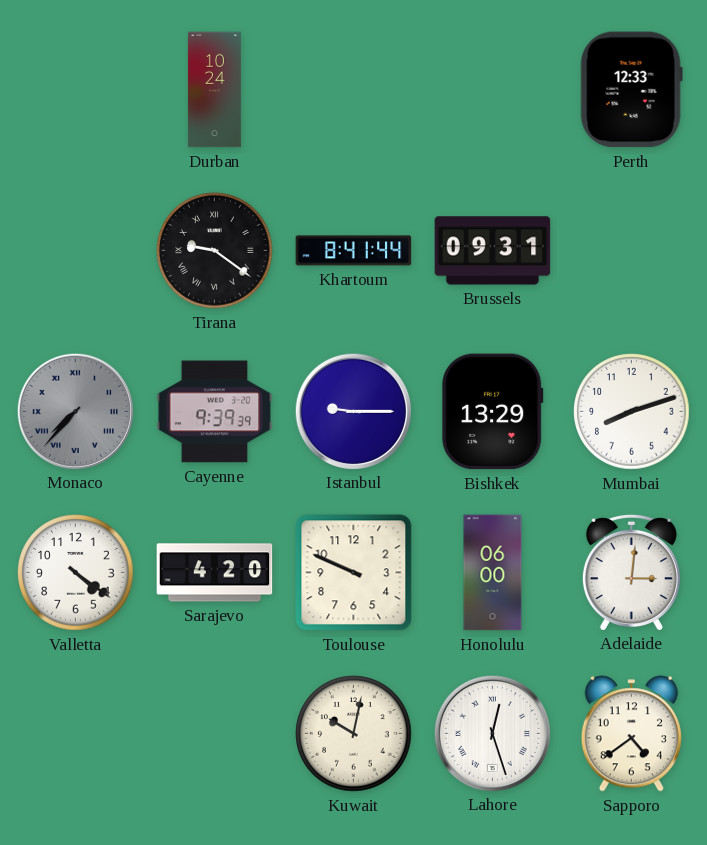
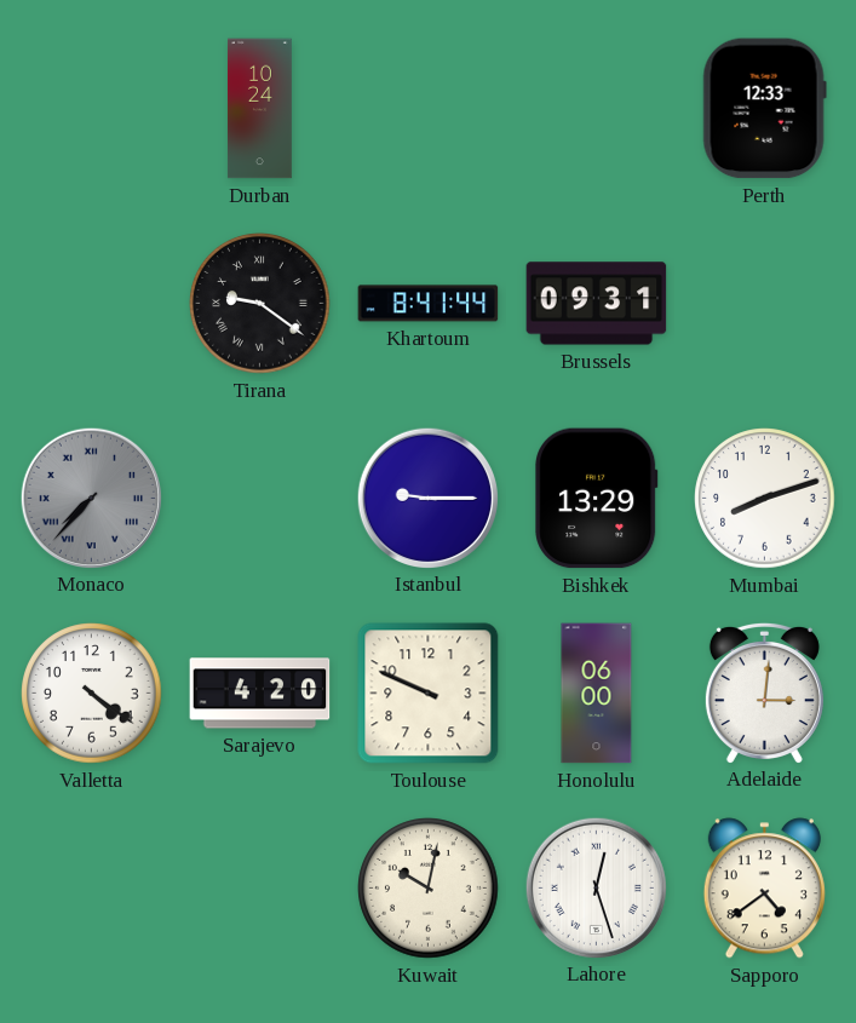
Cayenne: 9:39 -> none (215, 412)
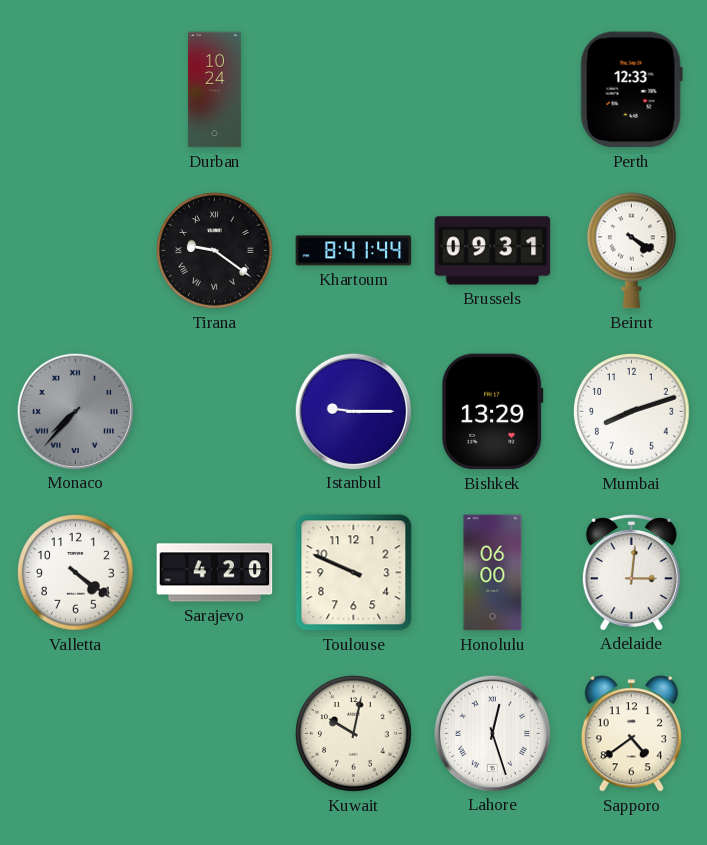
Beirut: none -> 4:20 (632, 251)
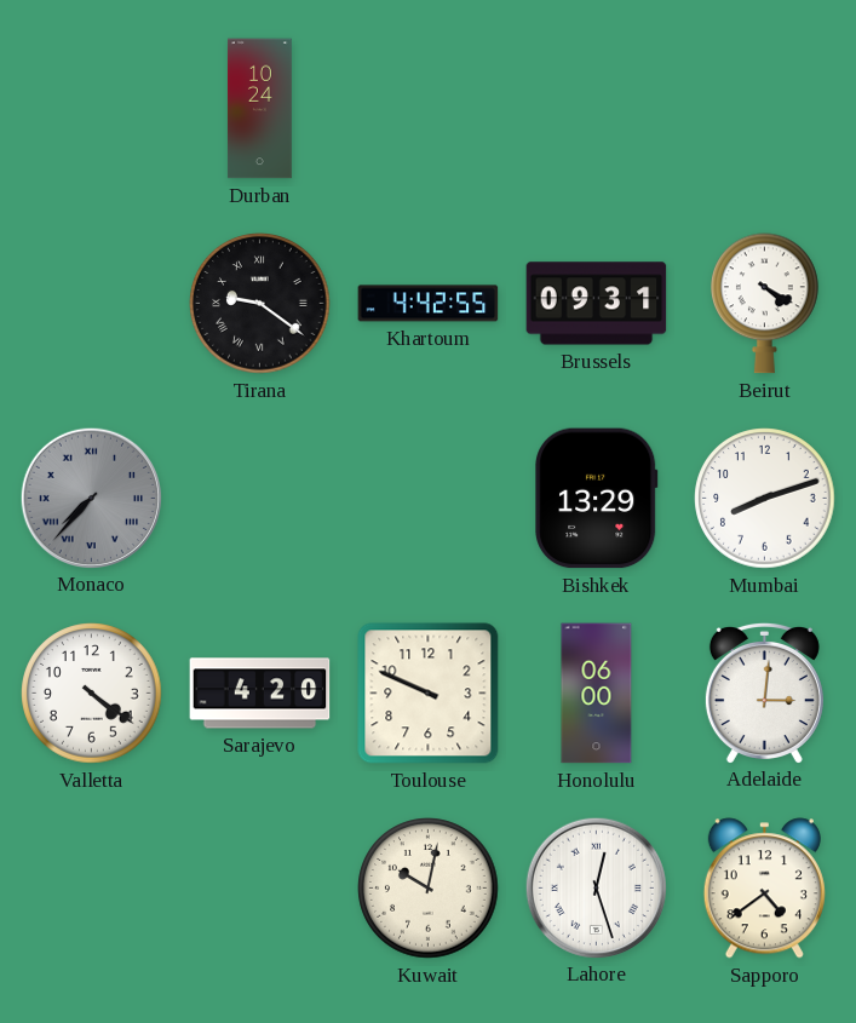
Perth: 12:33 -> none (631, 90)
Khartoum: 8:41 -> 4:42 (429, 304)
Istanbul: 9:15 -> none (353, 411)
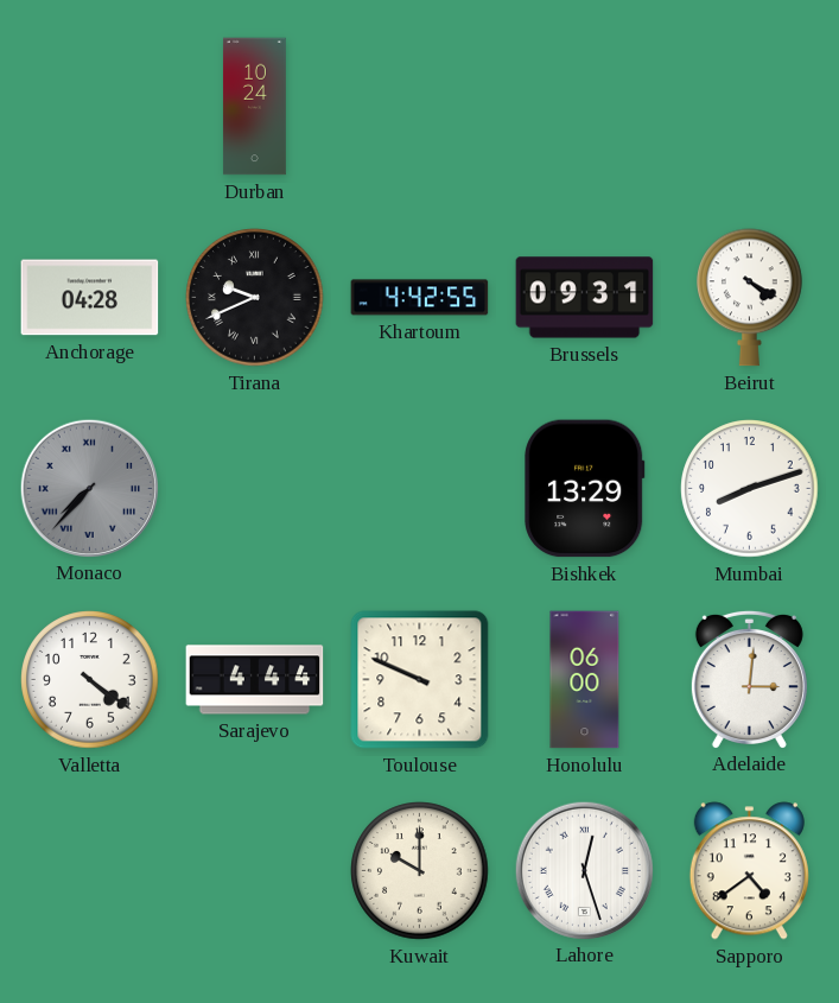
Anchorage: none -> 04:28 (90, 298)
Tirana: 9:21 -> 9:41 (255, 298)
Sarajevo: 4:20 -> 4:44 (255, 680)
Kuwait: 10:02 -> 10:00 (420, 871)
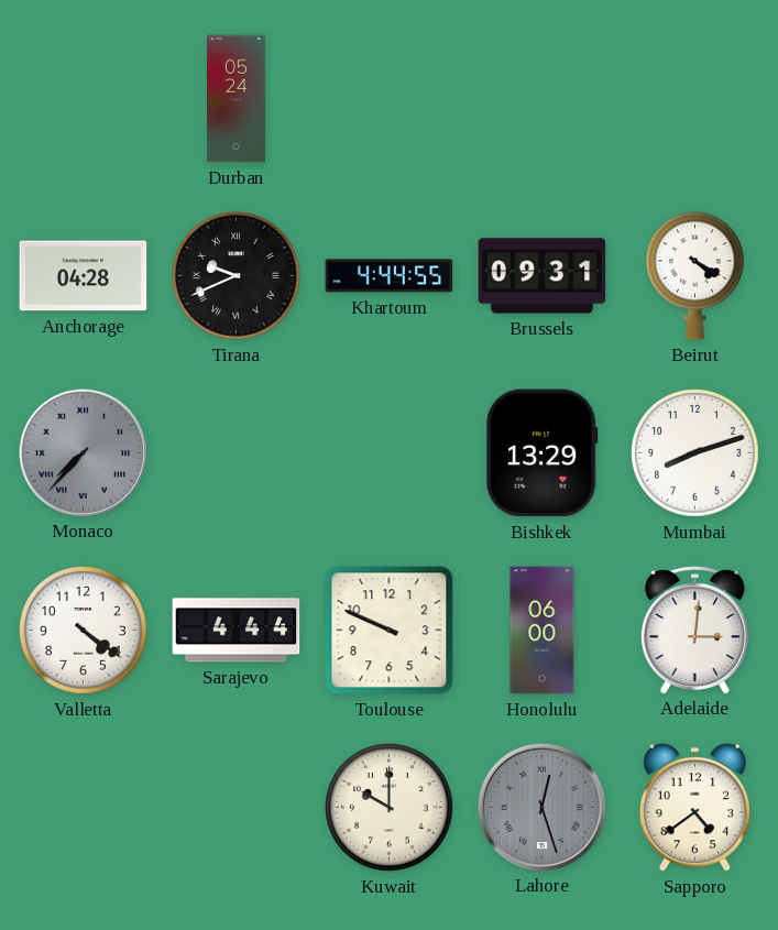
Durban: 10:24 -> 05:24 (235, 99)
Khartoum: 4:42 -> 4:44 (390, 276)
Lahore dial: white -> grey (541, 807)
